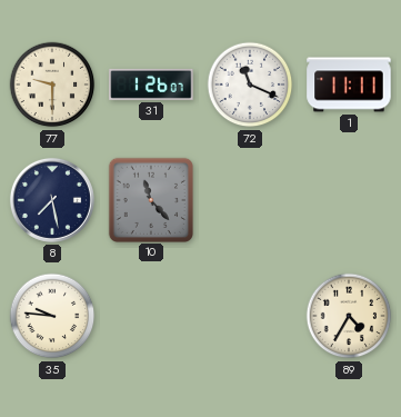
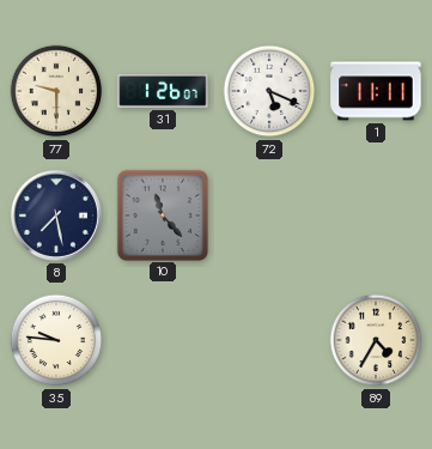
72: 11:19 -> 5:19 (269, 91)
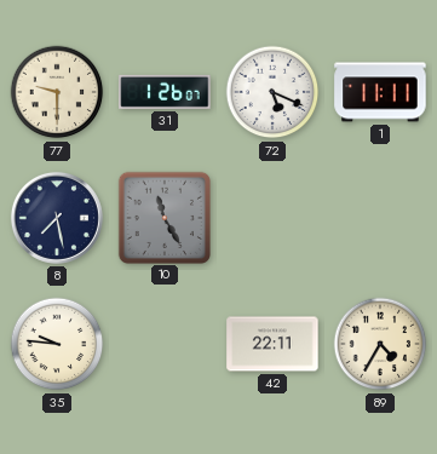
10: 11:23 -> 11:25 (163, 217)
42: none -> 22:11 (272, 344)
